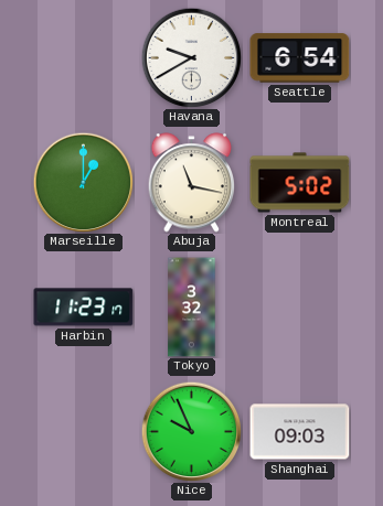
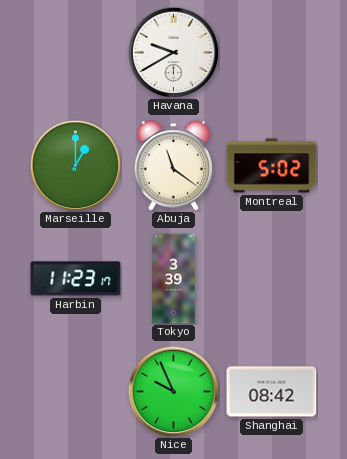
Seattle: 6:54 -> none (300, 58)
Abuja: 11:17 -> 11:21 (174, 166)
Tokyo: 3:32 -> 3:39 (174, 279)
Shanghai: 09:03 -> 08:42 (272, 392)
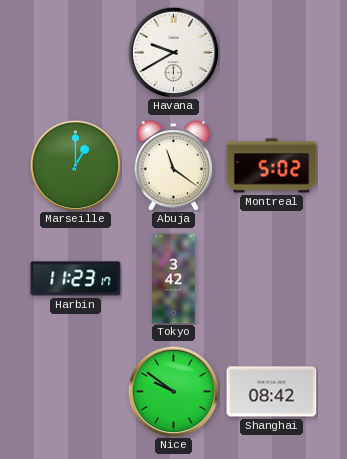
Tokyo: 3:39 -> 3:42 (174, 279)
Nice: 9:56 -> 9:51 (173, 391)
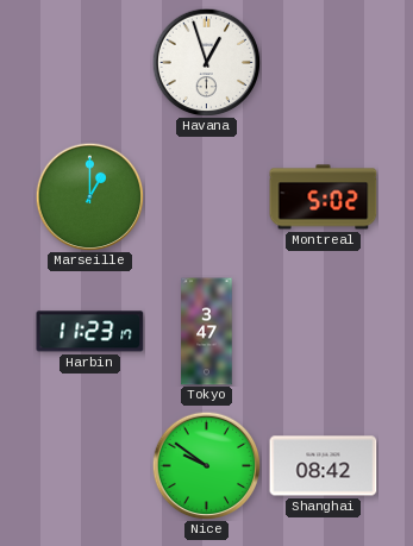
Havana: 9:40 -> 12:57 (206, 62)
Abuja: 11:21 -> none (174, 166)
Tokyo: 3:42 -> 3:47 (207, 332)
